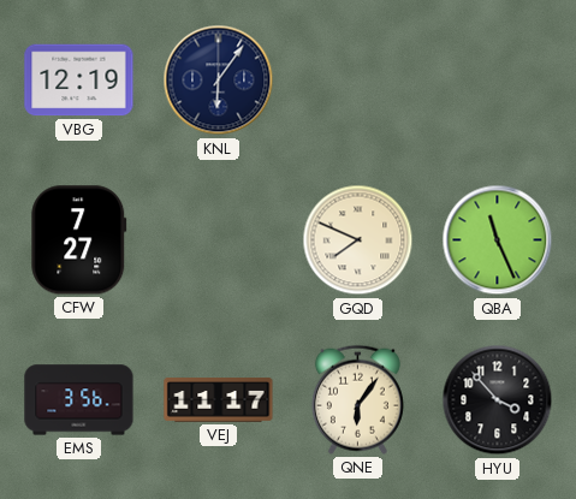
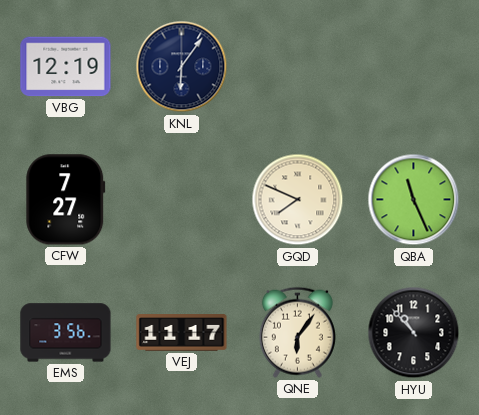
HYU: 3:53 -> 10:53 (414, 333)
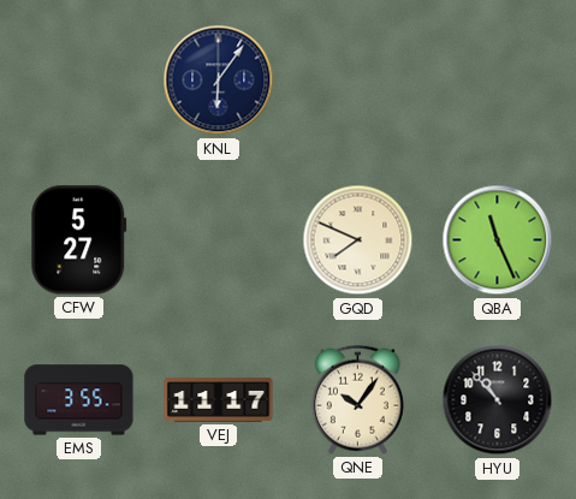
VBG: 12:19 -> none (66, 67)
CFW: 7:27 -> 5:27 (79, 240)
EMS: 3:56 -> 3:55 (79, 400)
QNE: 6:06 -> 10:06 (357, 399)
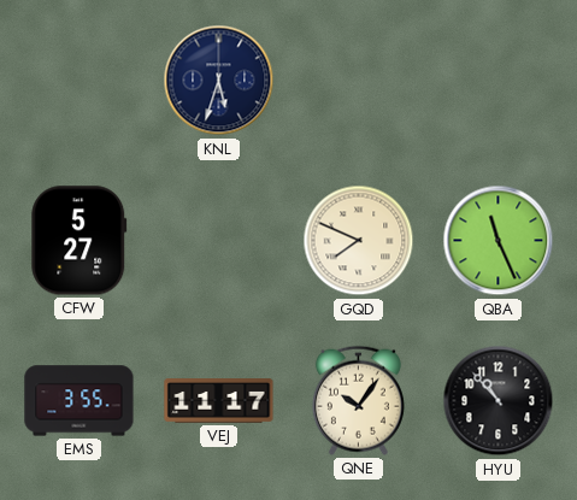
KNL: 6:06 -> 5:33 (219, 81)
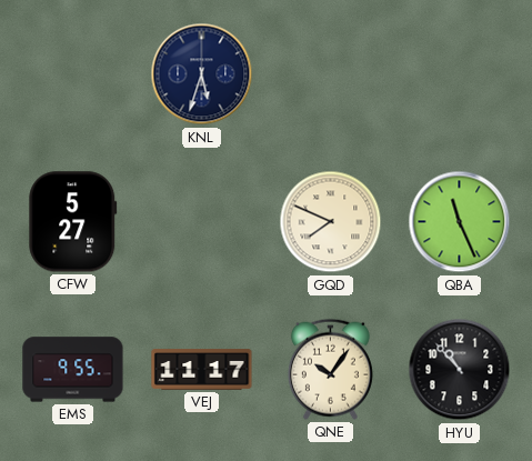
EMS: 3:55 -> 9:55 (73, 370)
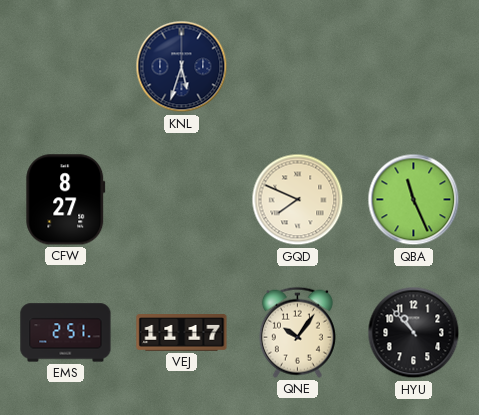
CFW: 5:27 -> 8:27 (66, 200)
EMS: 9:55 -> 2:51 (66, 333)
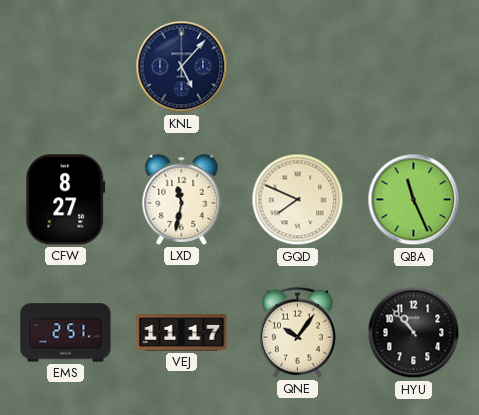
KNL: 5:33 -> 5:07 (182, 67)
LXD: none -> 11:32 (182, 199)
